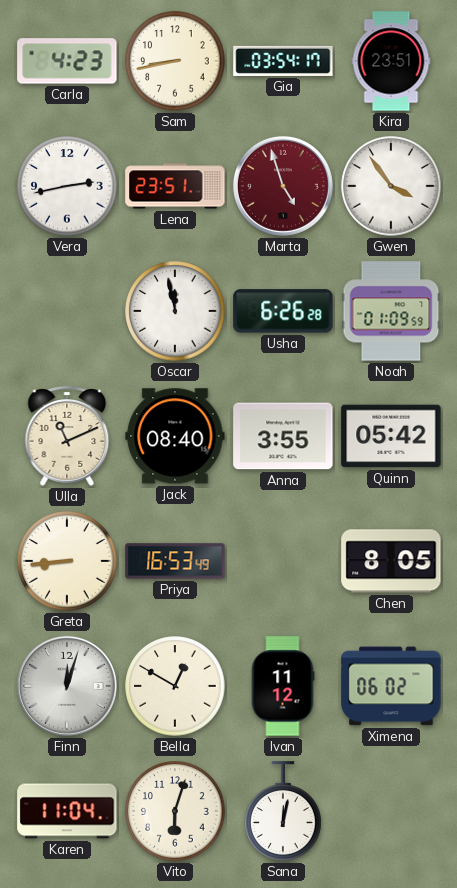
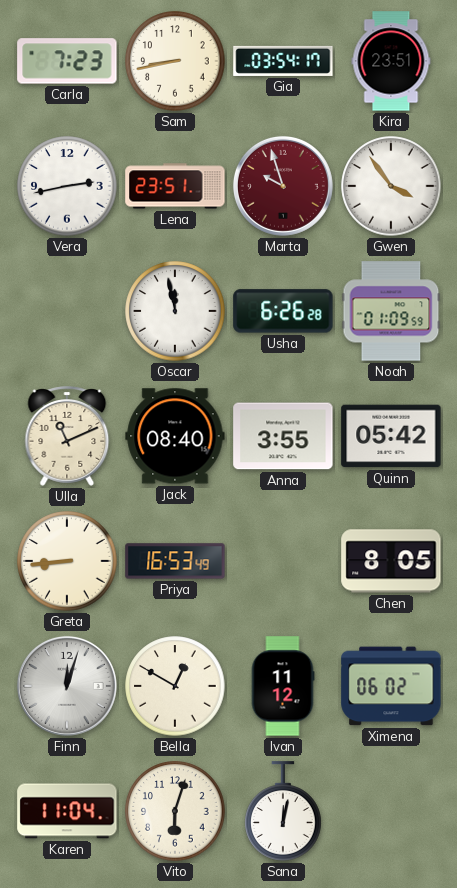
Carla: 4:23 -> 7:23 (67, 61)
Marta: 4:57 -> 9:57 (283, 186)
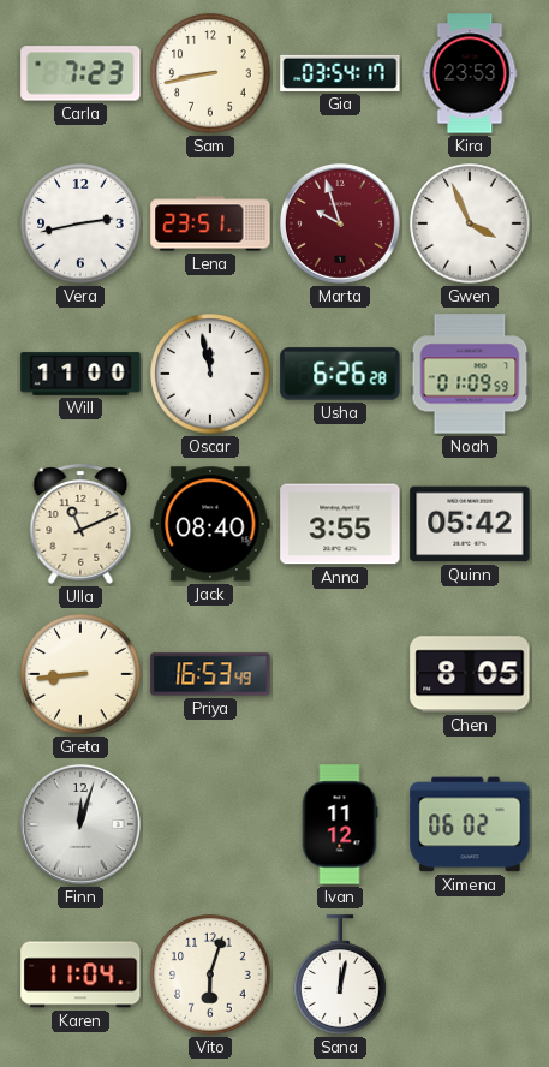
Kira: 23:51 -> 23:53 (470, 73)
Gwen: 3:54 -> 3:56 (470, 223)
Will: none -> 11:00 (80, 374)
Bella: 12:50 -> none (175, 686)
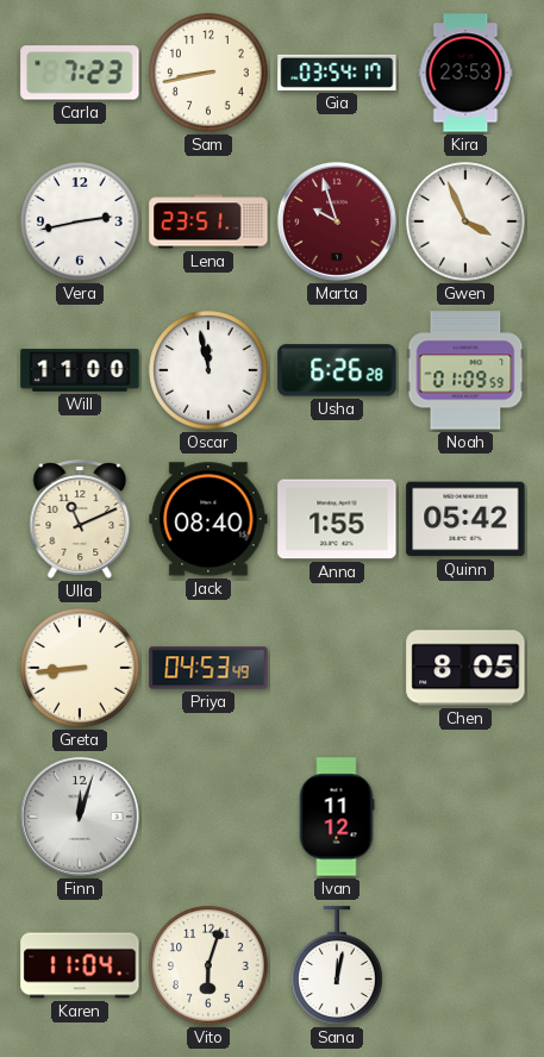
Anna: 3:55 -> 1:55 (337, 519)
Priya: 16:53 -> 04:53 (208, 668)
Ximena: 06:02 -> none (470, 824)
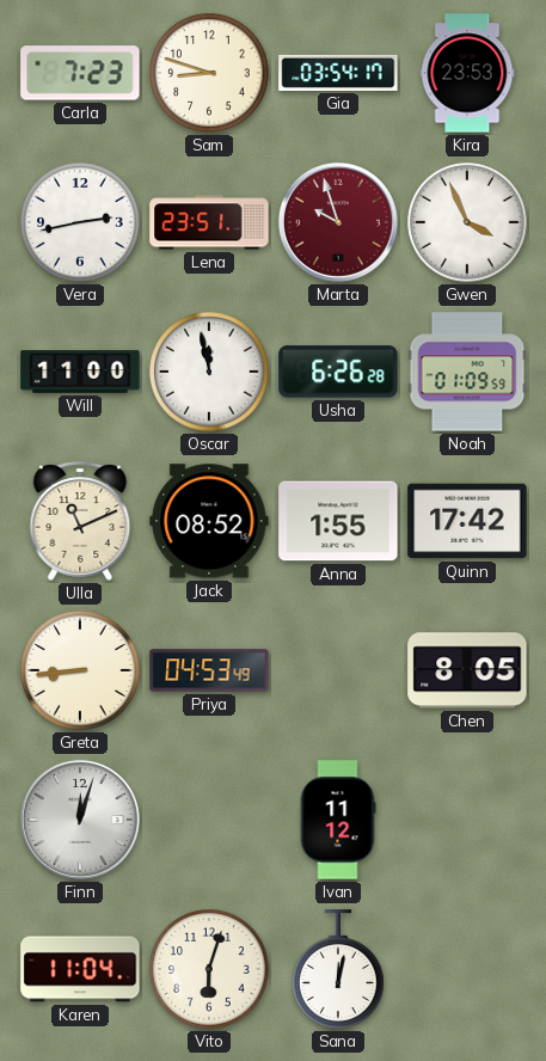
Sam: 8:43 -> 8:48 (209, 73)
Jack: 08:40 -> 08:52 (209, 521)
Quinn: 05:42 -> 17:42 (467, 521)
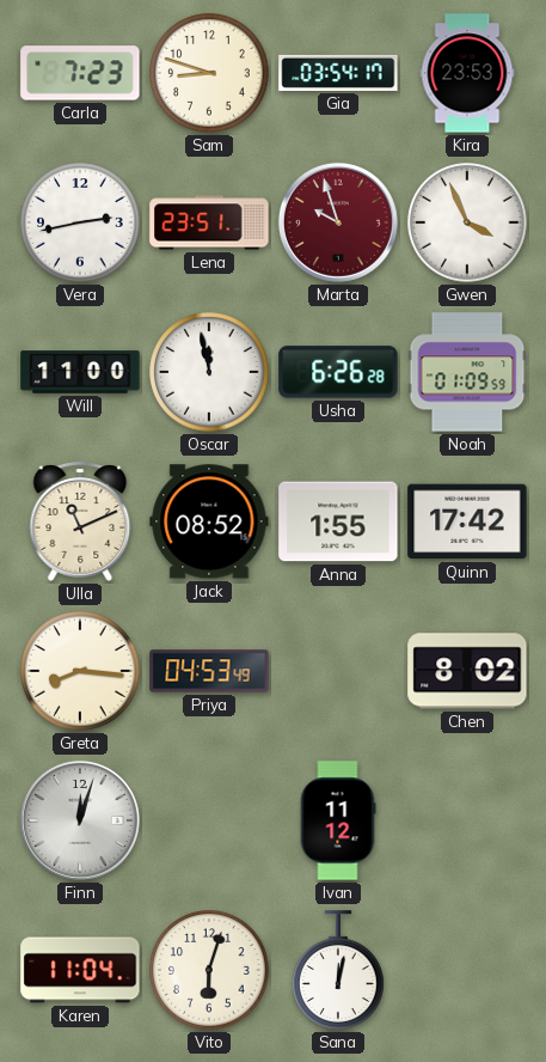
Greta: 8:44 -> 8:16 (80, 671)
Chen: 8:05 -> 8:02 (467, 671)
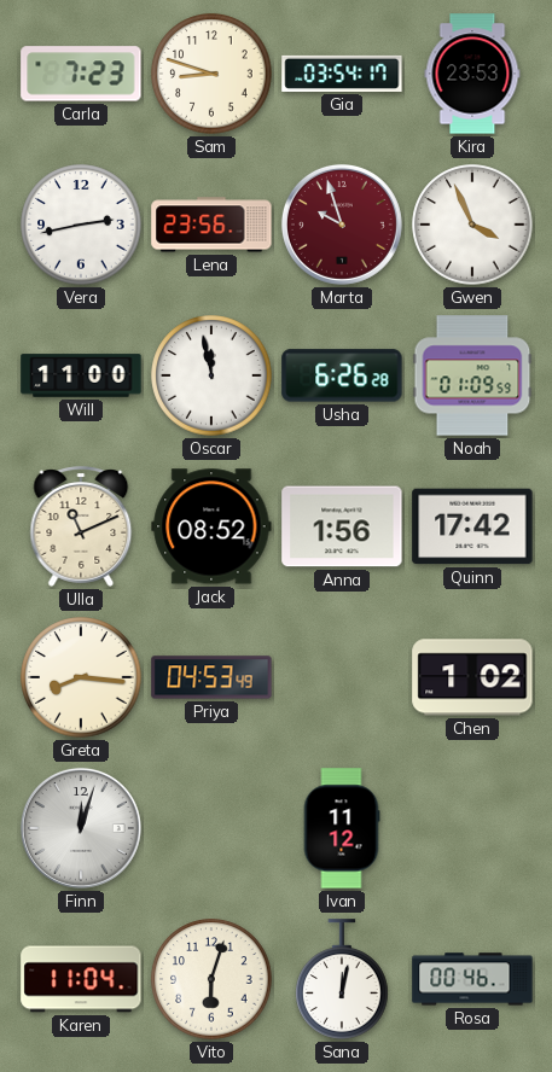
Lena: 23:51 -> 23:56 (211, 225)
Anna: 1:55 -> 1:56 (342, 526)
Chen: 8:02 -> 1:02 (472, 677)
Rosa: none -> 00:46 (472, 979)
